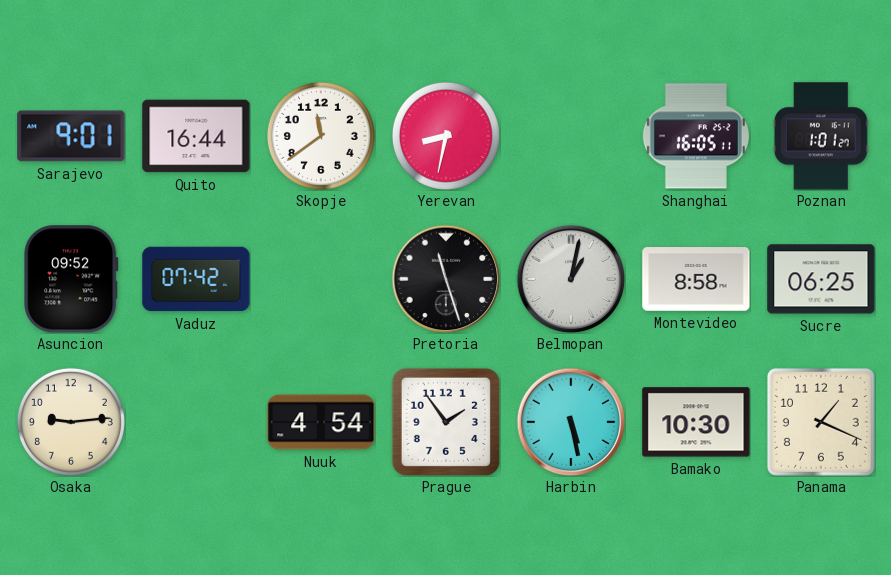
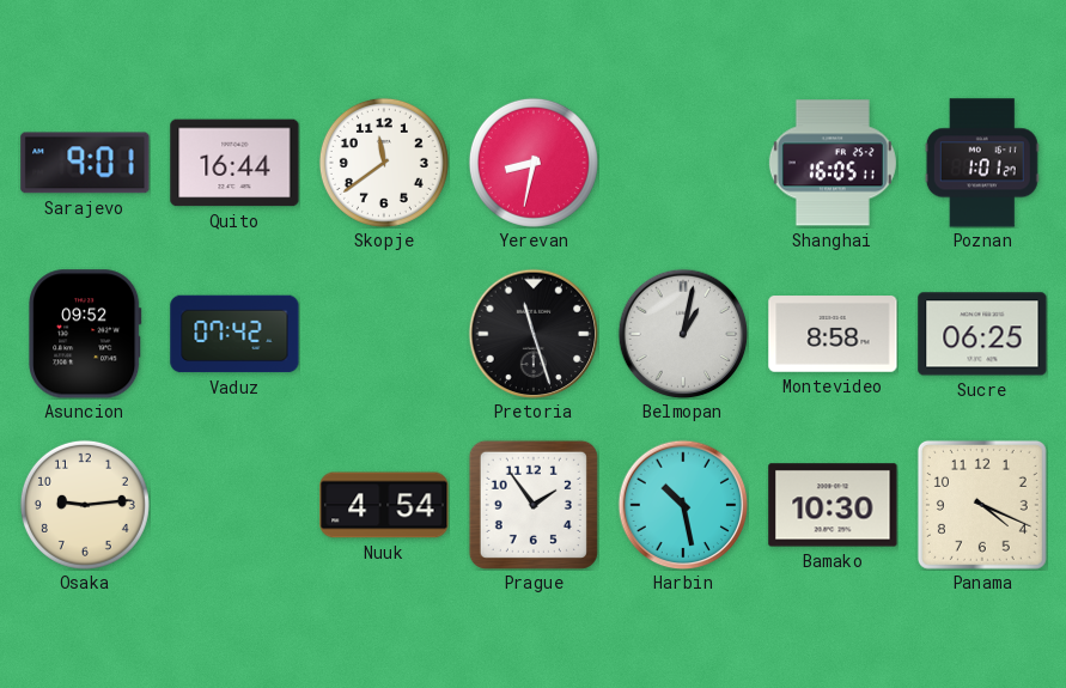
Harbin: 5:28 -> 10:28 (683, 505)
Panama: 1:19 -> 4:19 (982, 505)
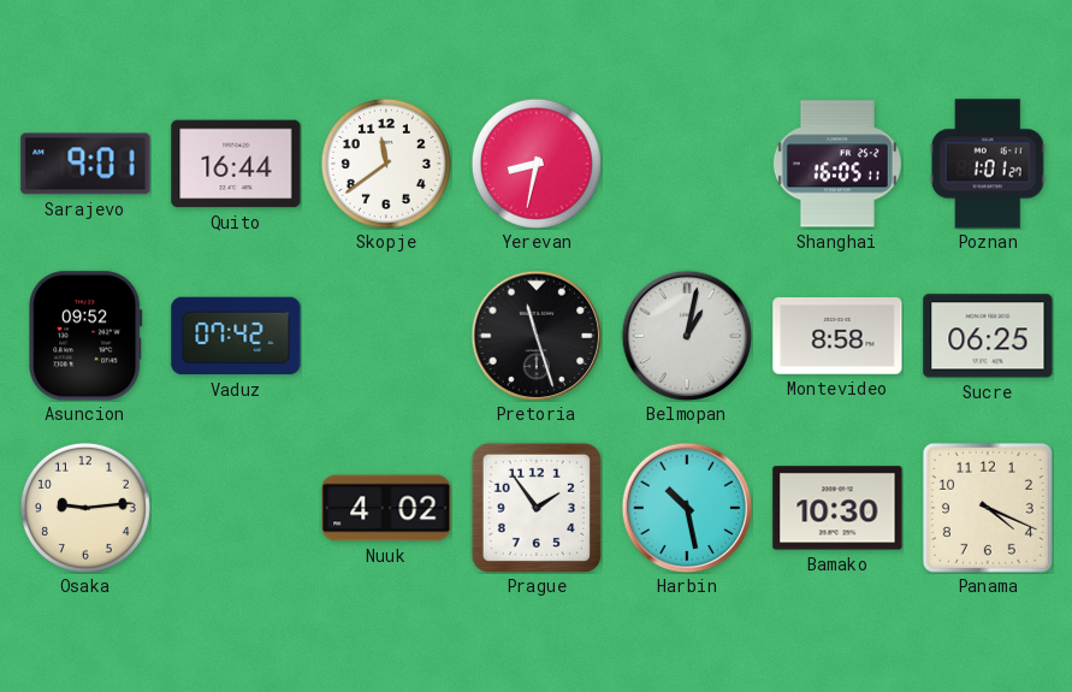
Nuuk: 4:54 -> 4:02 (386, 508)
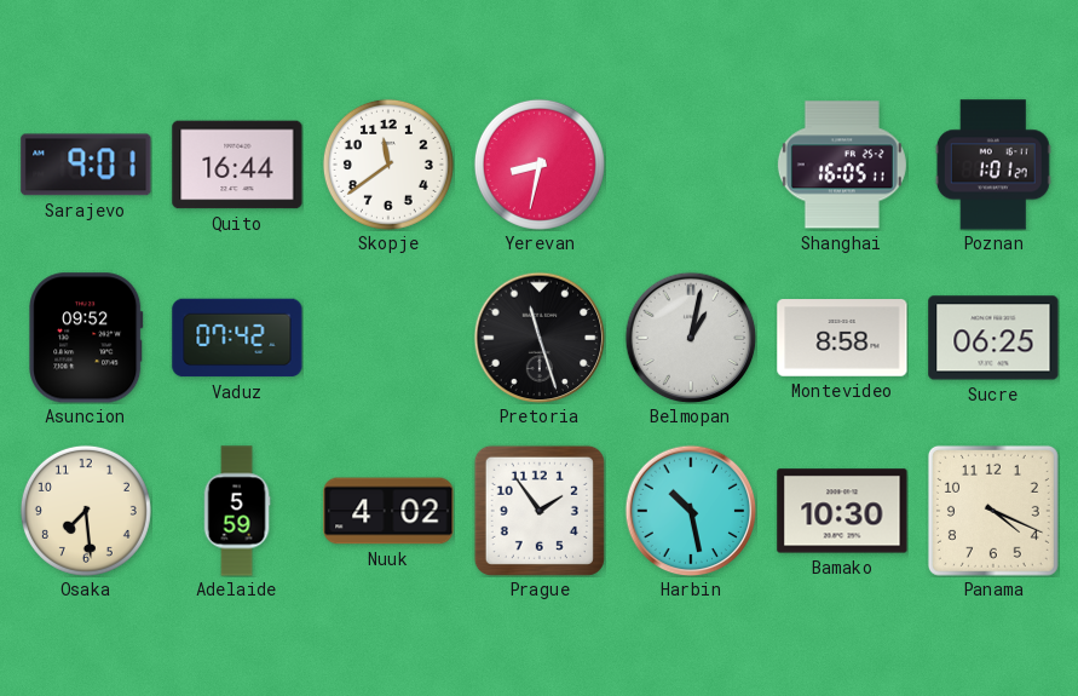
Osaka: 9:14 -> 7:29 (86, 511)
Adelaide: none -> 5:59 (237, 511)
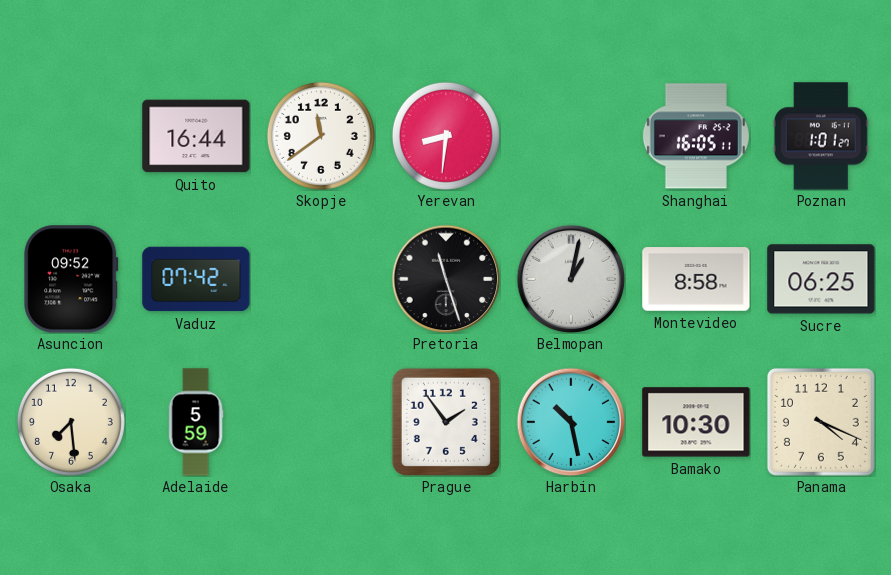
Sarajevo: 9:01 -> none (86, 165)
Yerevan: 8:32 -> 8:31 (446, 136)
Nuuk: 4:02 -> none (388, 511)
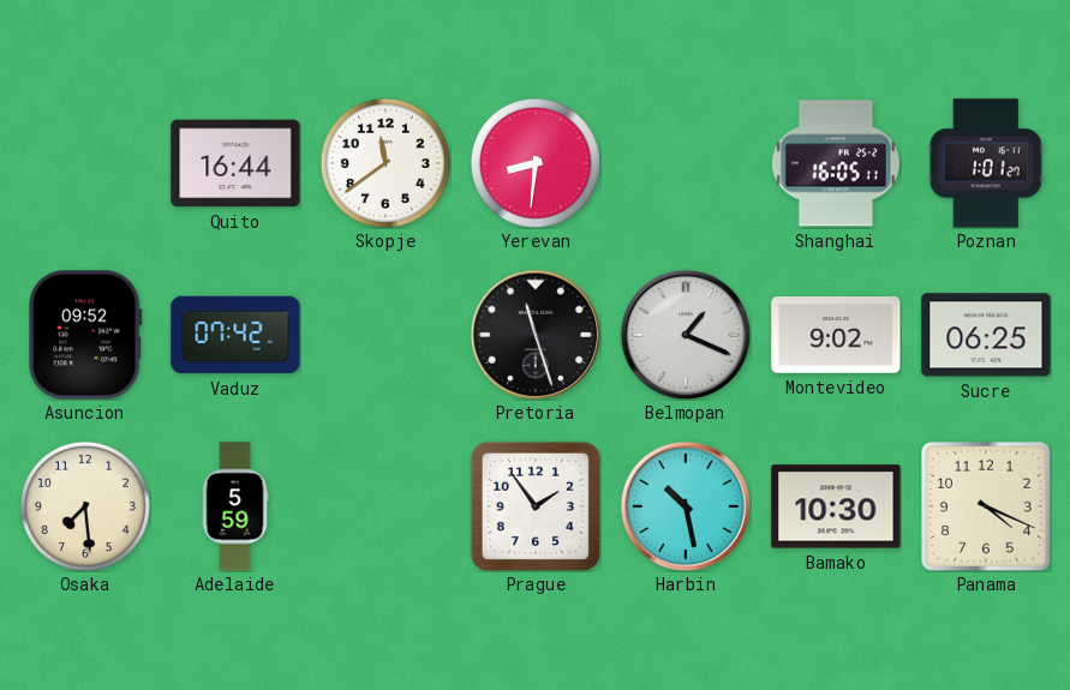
Belmopan: 1:02 -> 1:19 (686, 335)
Montevideo: 8:58 -> 9:02 (836, 335)
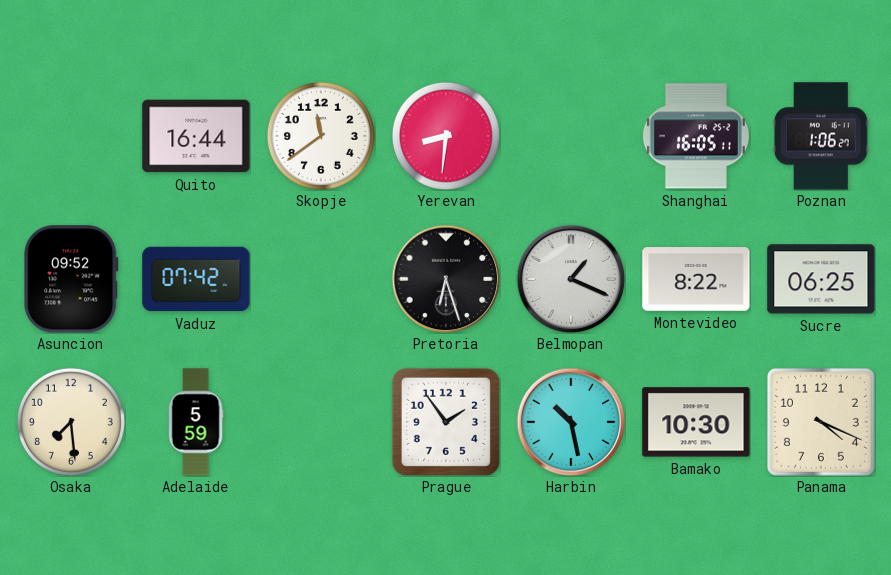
Poznan: 1:01 -> 1:06 (821, 136)
Pretoria: 11:27 -> 6:27 (446, 279)
Montevideo: 9:02 -> 8:22 (696, 279)
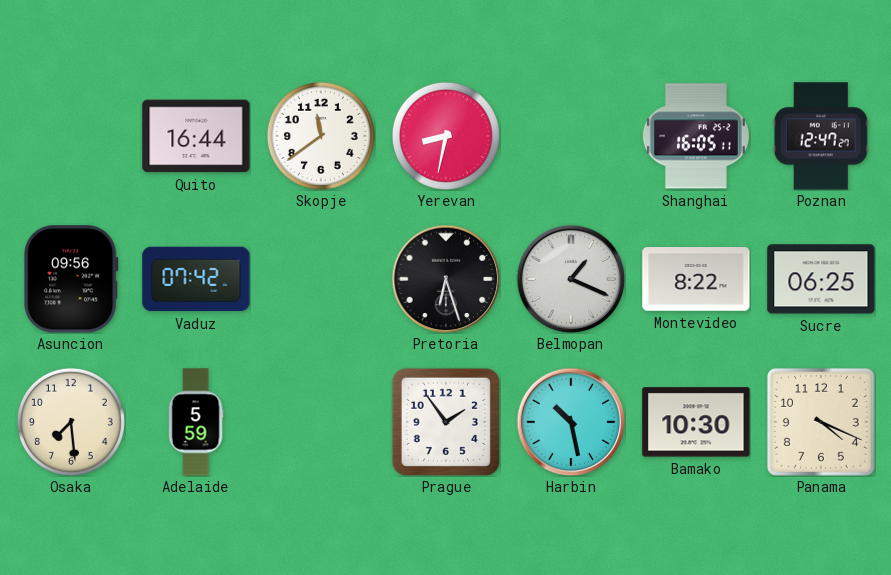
Yerevan: 8:31 -> 8:32 (446, 136)
Poznan: 1:06 -> 12:47 (821, 136)
Asuncion: 09:52 -> 09:56 (71, 279)
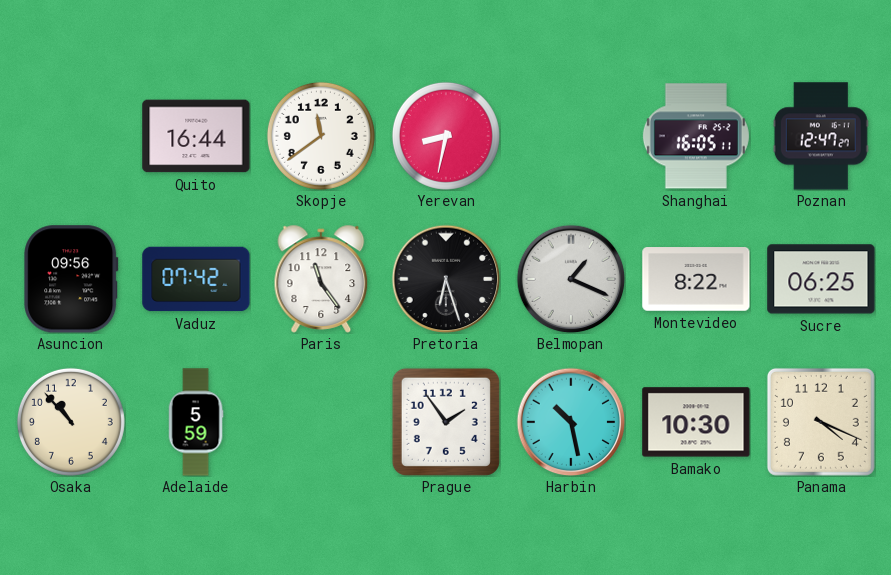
Paris: none -> 11:24 (321, 279)
Osaka: 7:29 -> 10:53 (71, 422)
